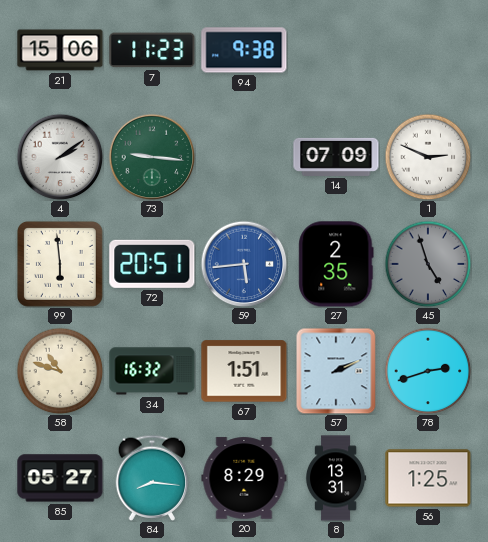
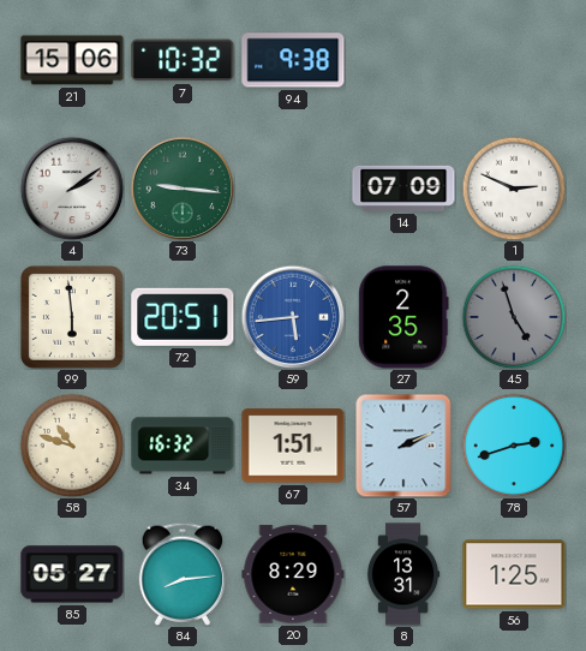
7: 11:23 -> 10:32 (183, 60)
84: 8:16 -> 8:14 (183, 574)
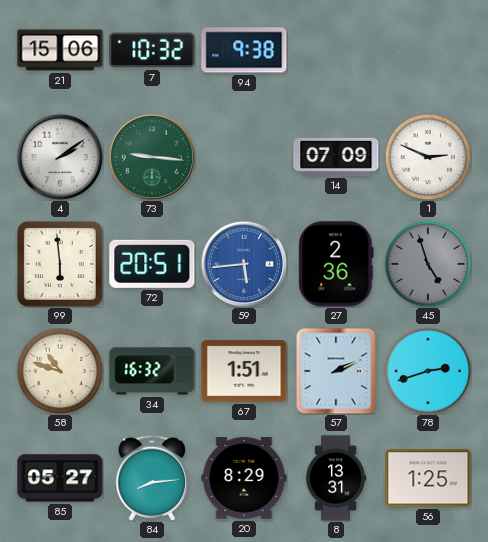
27: 2:35 -> 2:36 (336, 264)
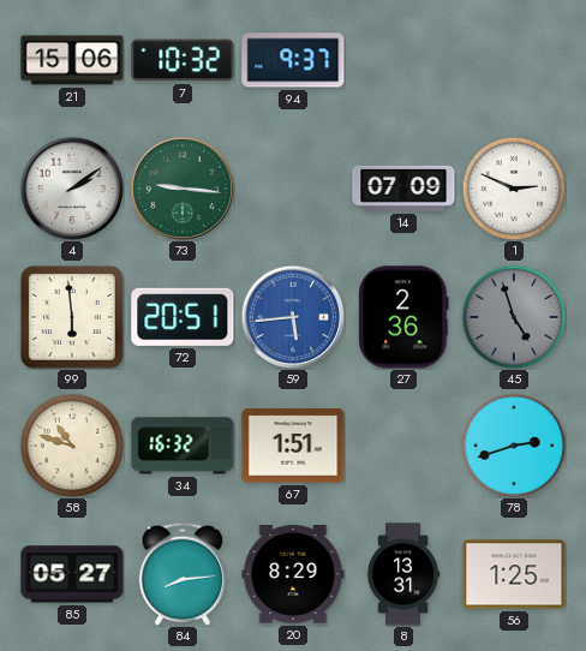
94: 9:38 -> 9:37 (293, 60)
57: 2:11 -> none (336, 371)
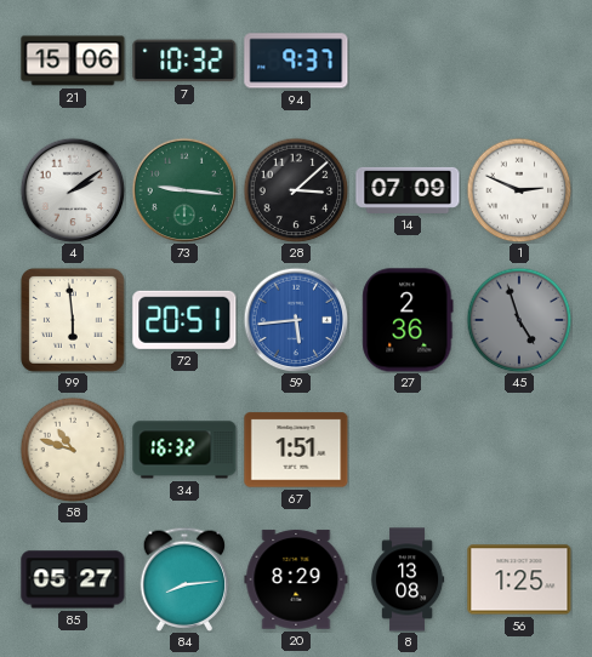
28: none -> 3:08 (296, 190)
78: 2:42 -> none (514, 446)
8: 13:31 -> 13:08 (408, 579)
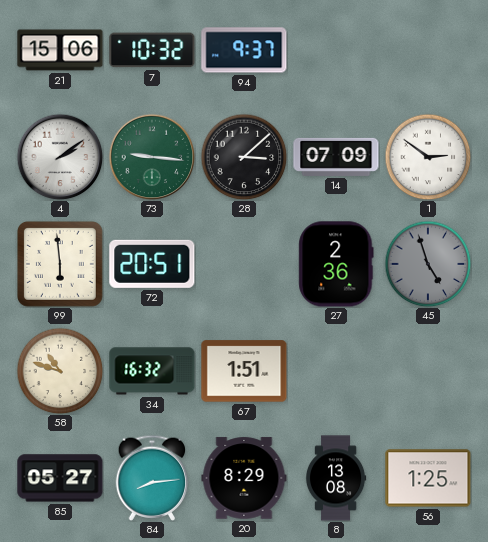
1: 2:49 -> 2:51 (428, 157)
59: 5:44 -> none (296, 320)
